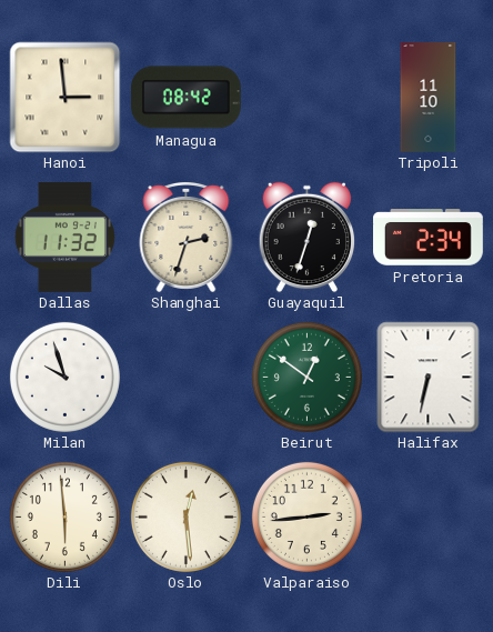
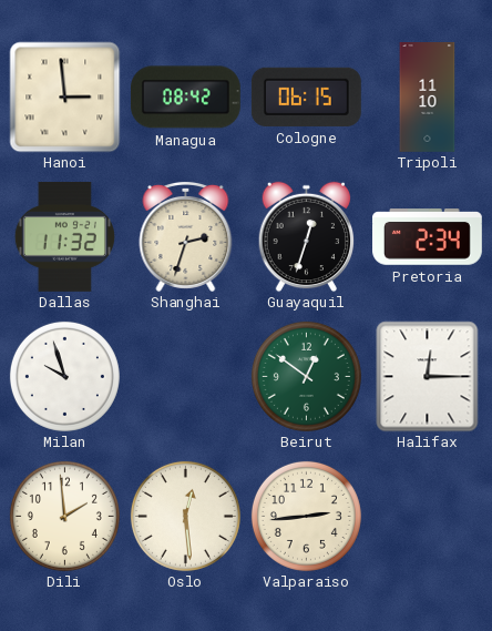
Cologne: none -> 06:15 (306, 96)
Halifax: 6:32 -> 12:15 (428, 376)
Dili: 5:59 -> 1:59 (64, 516)
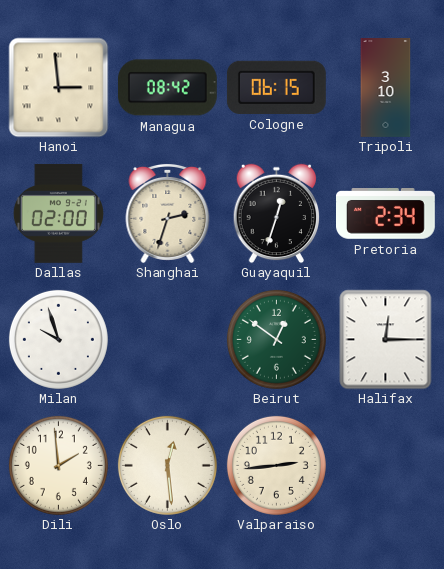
Tripoli: 11:10 -> 3:10 (386, 88)
Dallas: 11:32 -> 02:00 (58, 213)
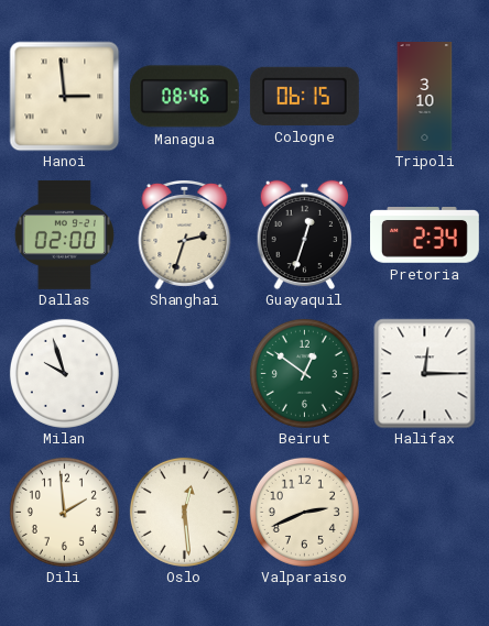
Managua: 08:42 -> 08:46 (184, 97)
Valparaiso: 2:44 -> 2:41 (304, 512)
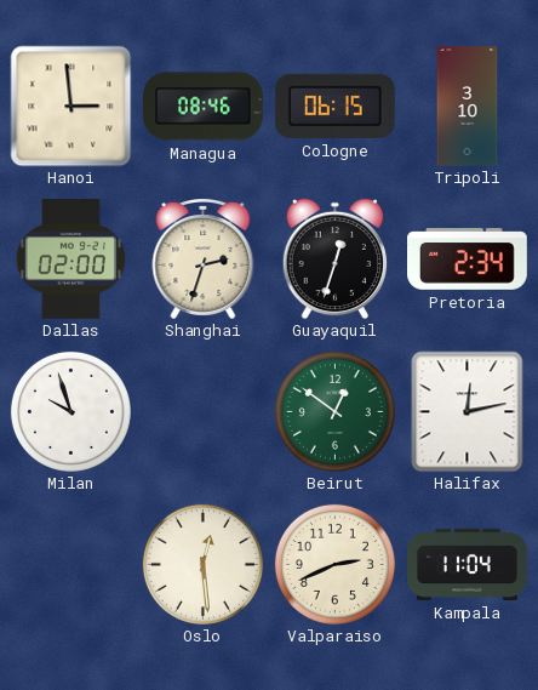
Halifax: 12:15 -> 12:13 (468, 411)
Dili: 1:59 -> none (64, 512)
Kampala: none -> 11:04 (468, 564)
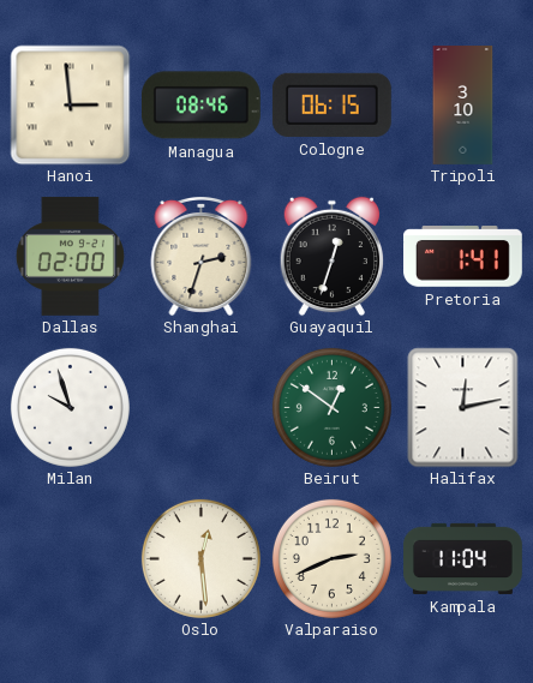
Pretoria: 2:34 -> 1:41 (463, 257)
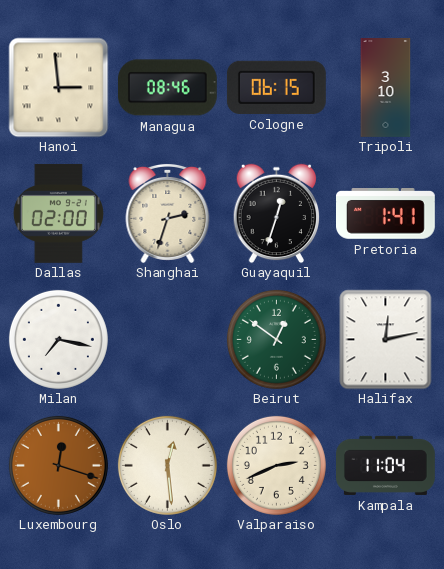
Milan: 9:57 -> 7:17 (58, 339)
Luxembourg: none -> 12:18 (58, 465)
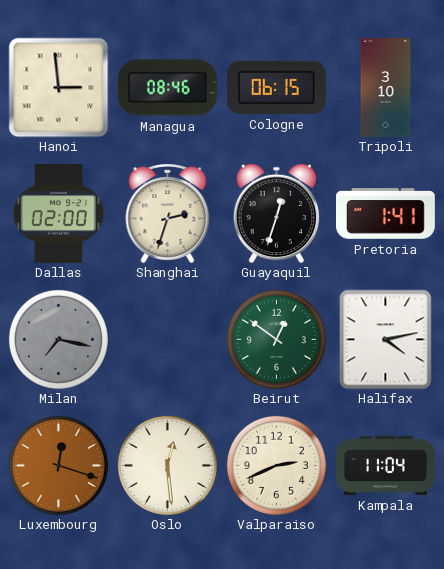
Milan dial: white -> grey (58, 339)
Halifax: 12:13 -> 4:13 (386, 339)
